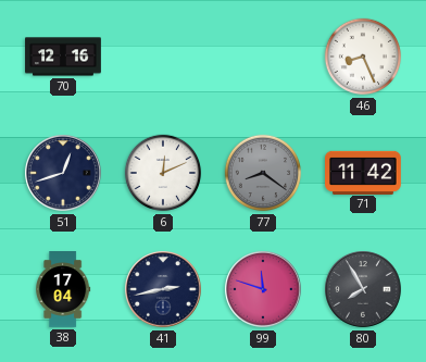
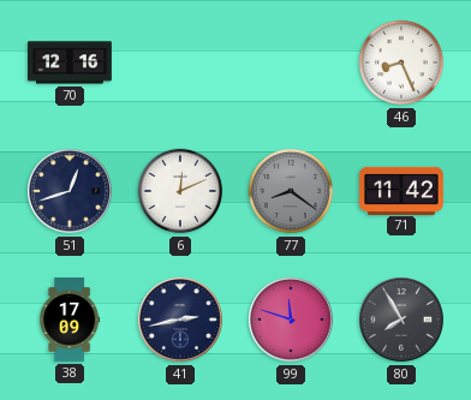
38: 17:04 -> 17:09 (70, 321)
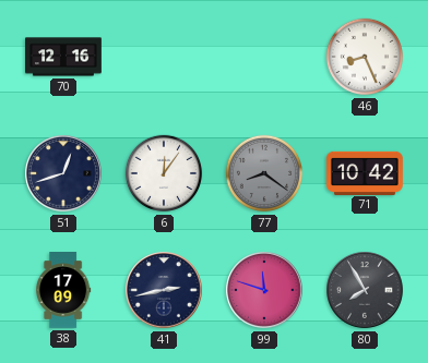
6: 12:11 -> 12:06 (164, 173)
71: 11:42 -> 10:42 (366, 172)
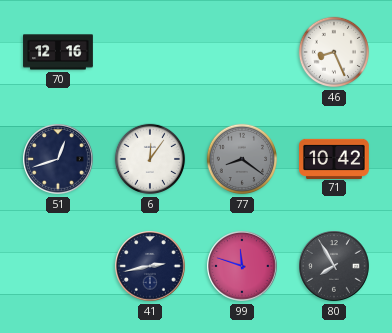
38: 17:09 -> none (63, 291)
